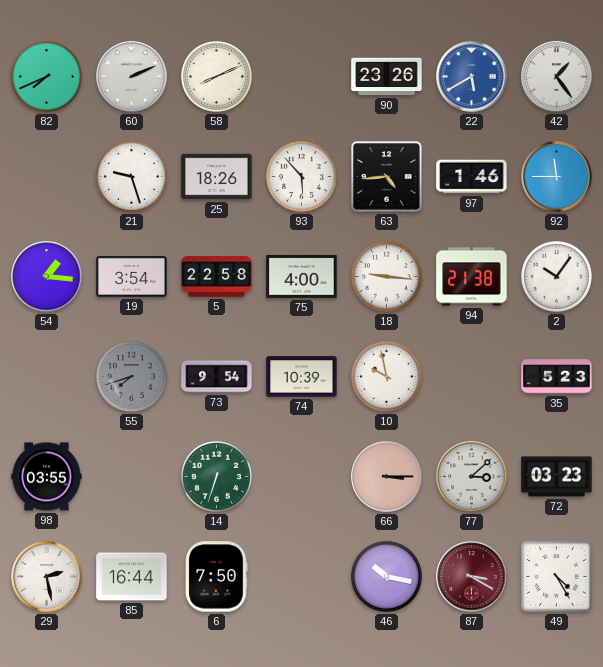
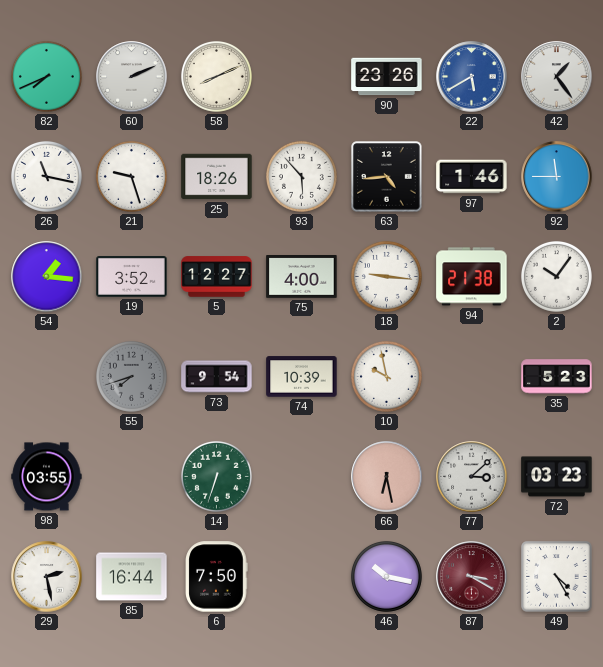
26: none -> 11:17 (46, 176)
19: 3:54 -> 3:52 (132, 277)
5: 22:58 -> 12:27 (217, 277)
66: 3:15 -> 6:28 (387, 477)
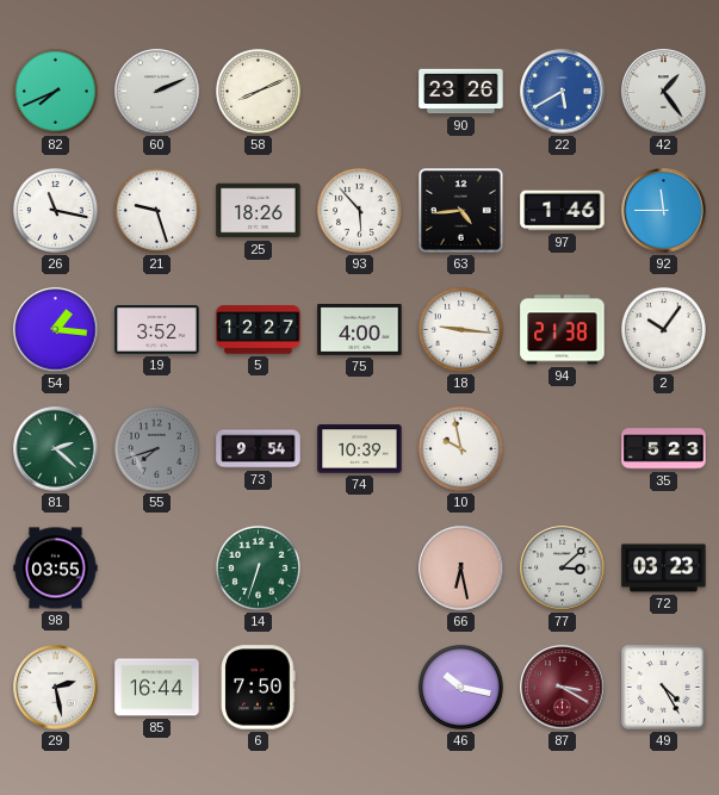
81: none -> 2:22 (56, 449)
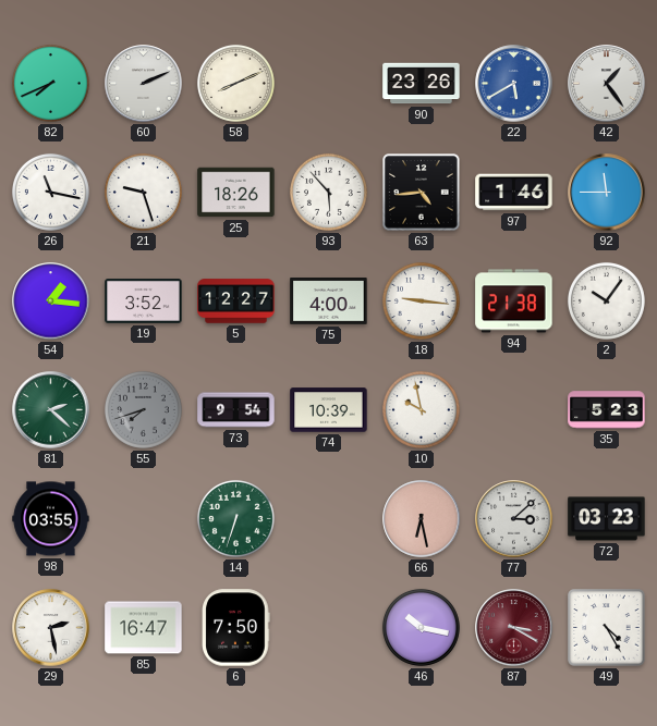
85: 16:44 -> 16:47 (144, 628)
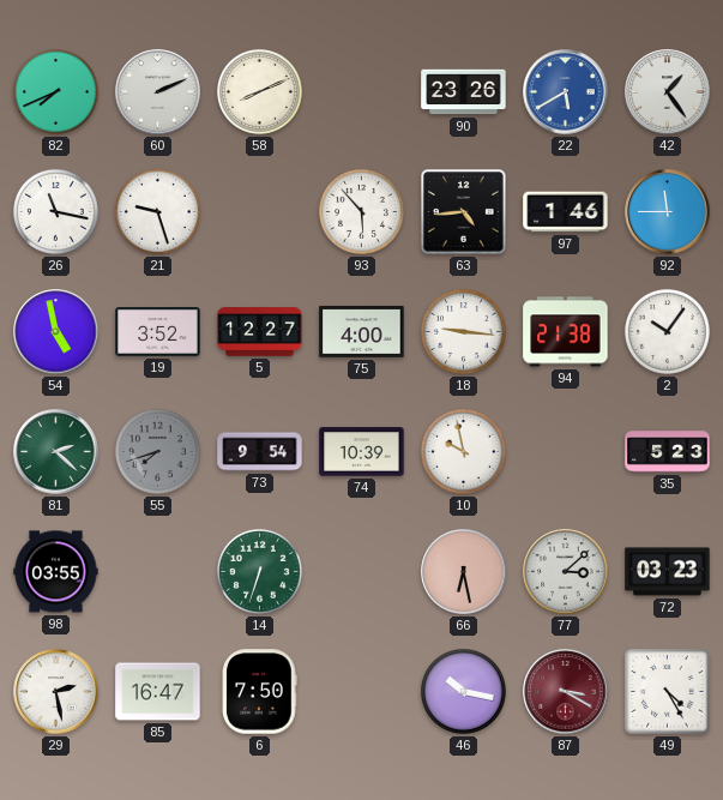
25: 18:26 -> none (236, 193)
54: 1:16 -> 4:58 (56, 332)
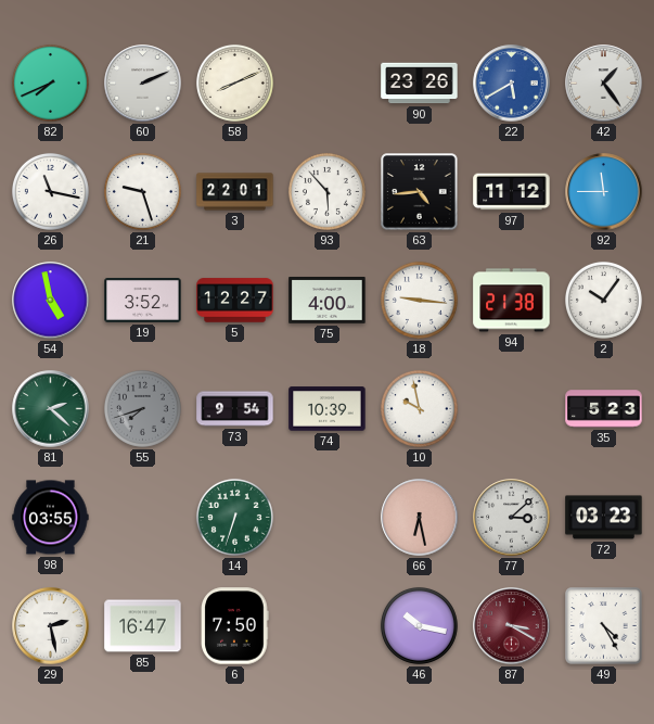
3: none -> 22:01 (235, 192)
97: 1:46 -> 11:12 (512, 192)
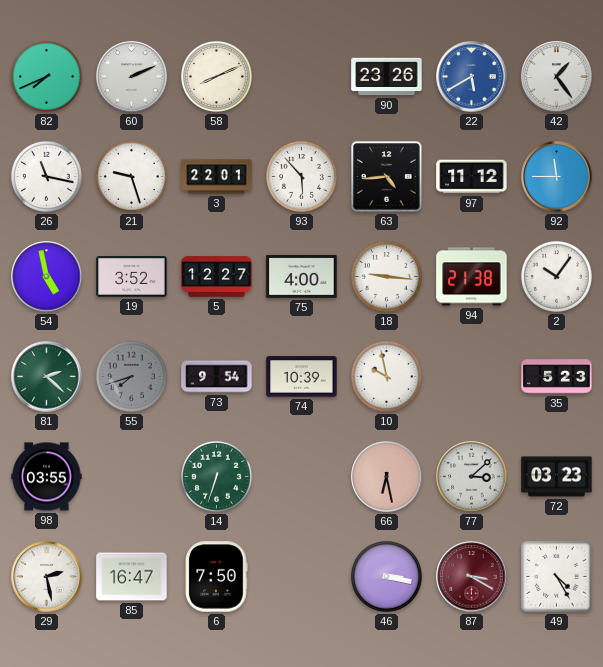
46: 10:17 -> 3:17 (386, 576)
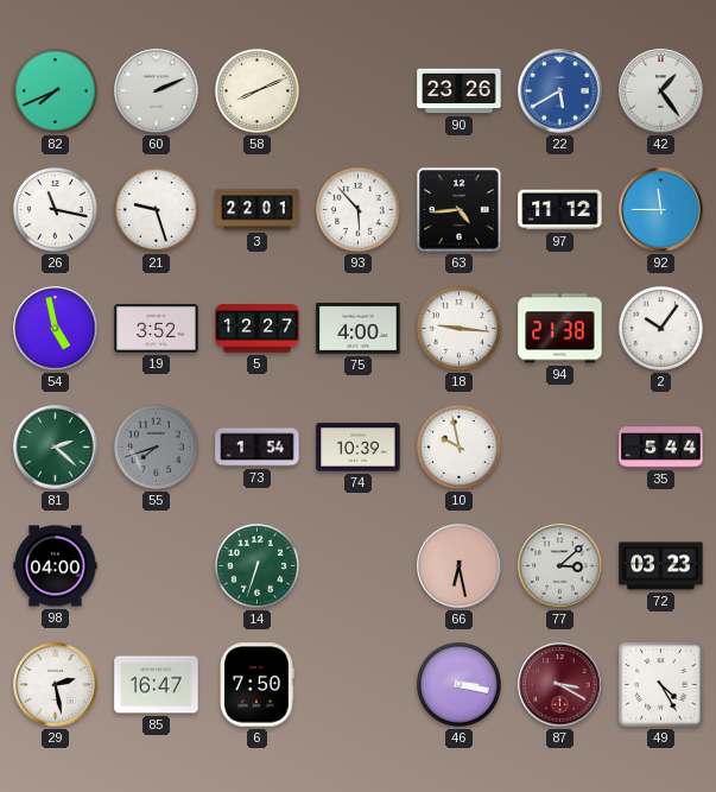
73: 9:54 -> 1:54 (258, 448)
35: 5:23 -> 5:44 (661, 448)
98: 03:55 -> 04:00 (56, 566)
